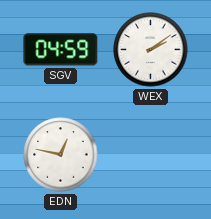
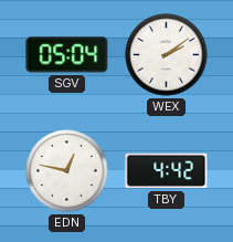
SGV: 04:59 -> 05:04 (67, 55)
TBY: none -> 4:42 (167, 171)
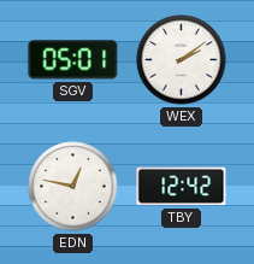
SGV: 05:04 -> 05:01 (73, 60)
TBY: 4:42 -> 12:42 (182, 187)
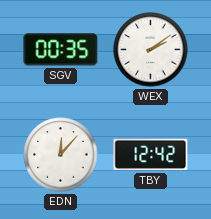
SGV: 05:01 -> 00:35 (61, 50)
EDN: 12:47 -> 12:07 (61, 155)
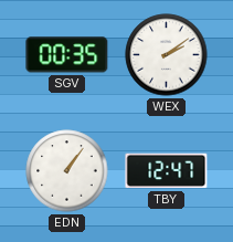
EDN: 12:07 -> 1:06 (67, 171)
TBY: 12:42 -> 12:47 (167, 171)
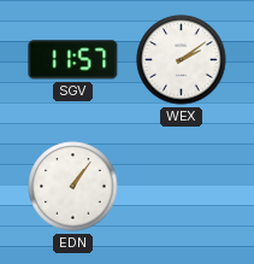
SGV: 00:35 -> 11:57 (73, 60)
TBY: 12:47 -> none (167, 171)
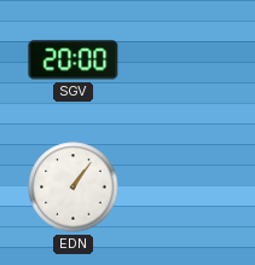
SGV: 11:57 -> 20:00 (74, 61)
WEX: 2:09 -> none (182, 60)
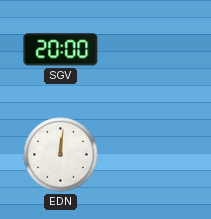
EDN: 1:06 -> 12:01 (61, 155)
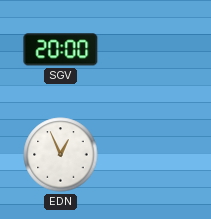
EDN: 12:01 -> 12:56 (61, 155)
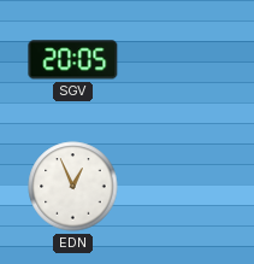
SGV: 20:00 -> 20:05 (73, 60)
